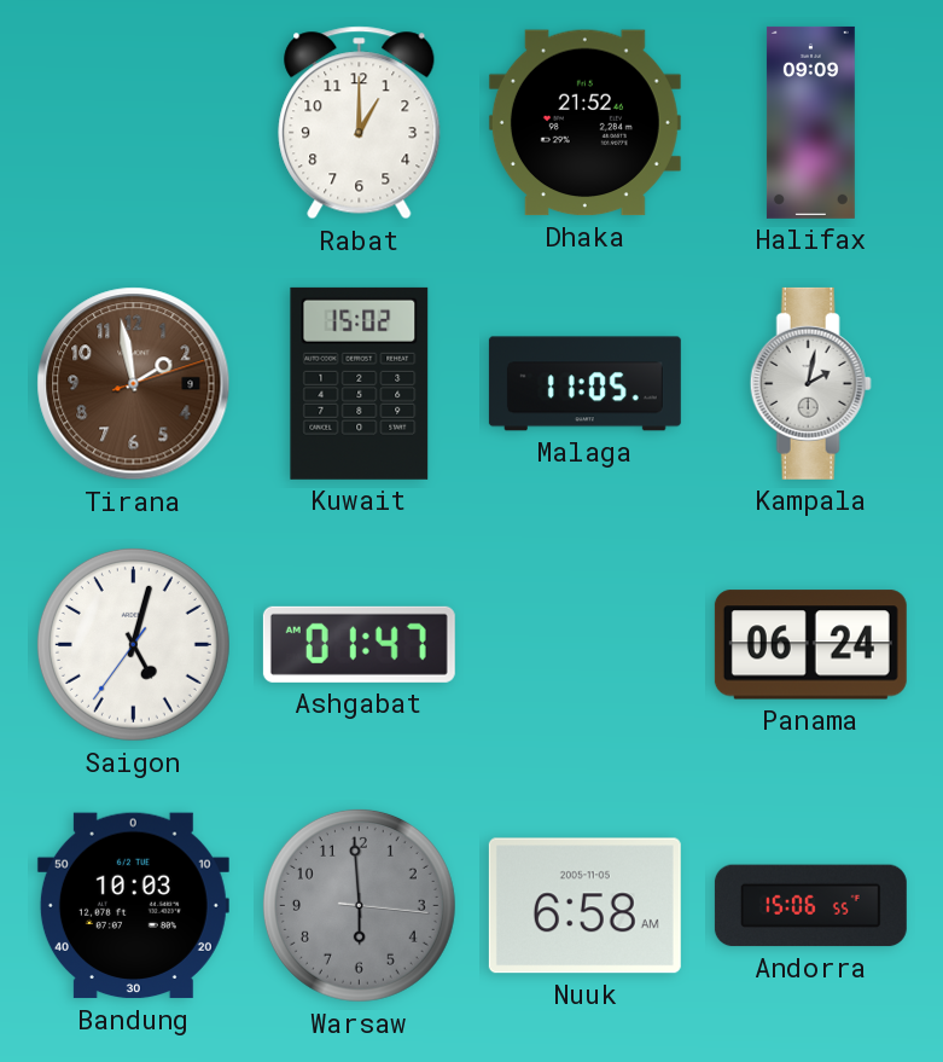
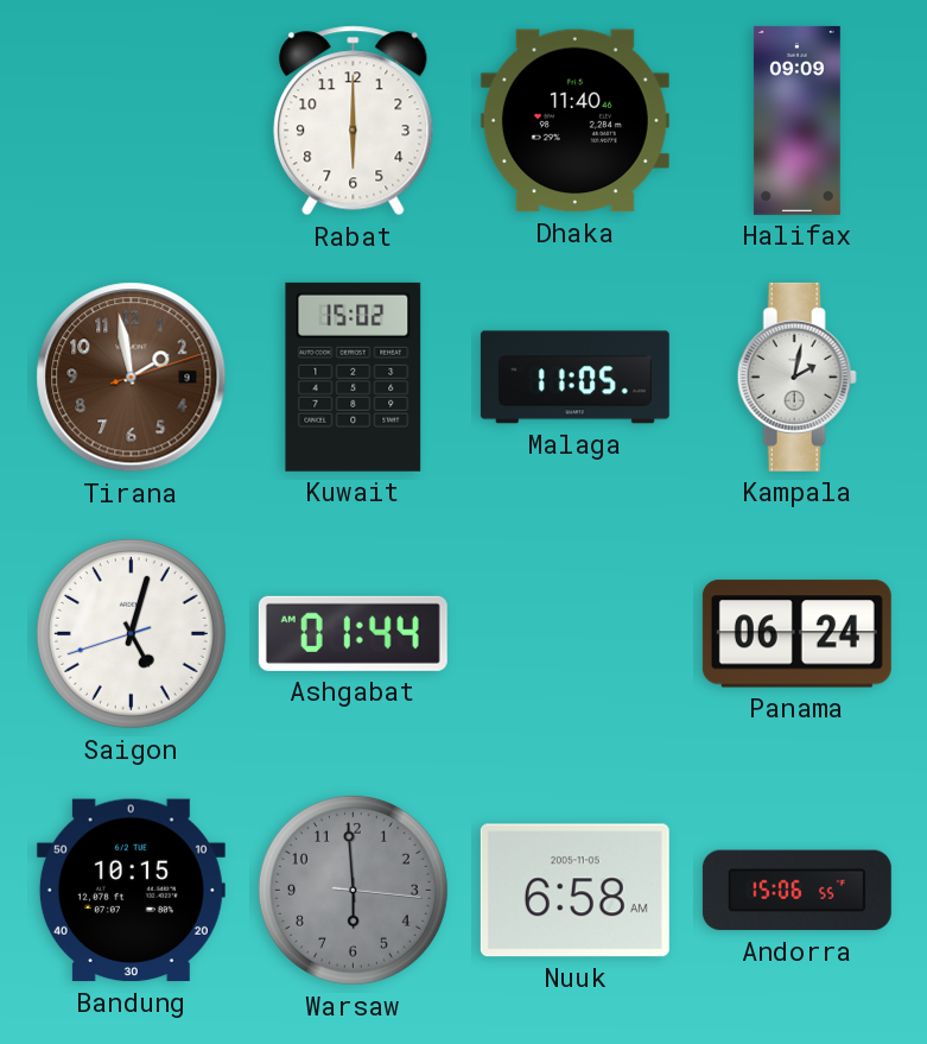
Rabat: 1:00 -> 6:00 (354, 121)
Dhaka: 21:52 -> 11:40 (574, 121)
Saigon: 5:02:36 -> 5:02:42 (131, 633)
Ashgabat: 01:47 -> 01:44 (353, 633)
Bandung: 10:03 -> 10:15 (131, 891)
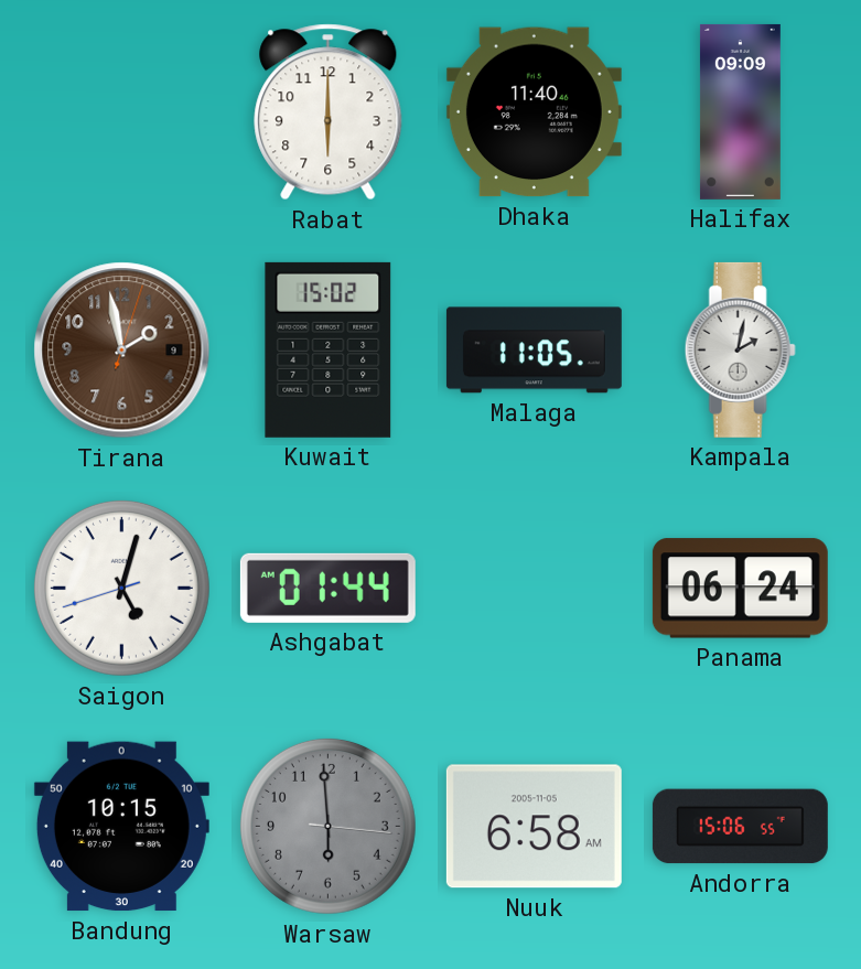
Tirana: 1:58:12 -> 1:58:03 (122, 351)
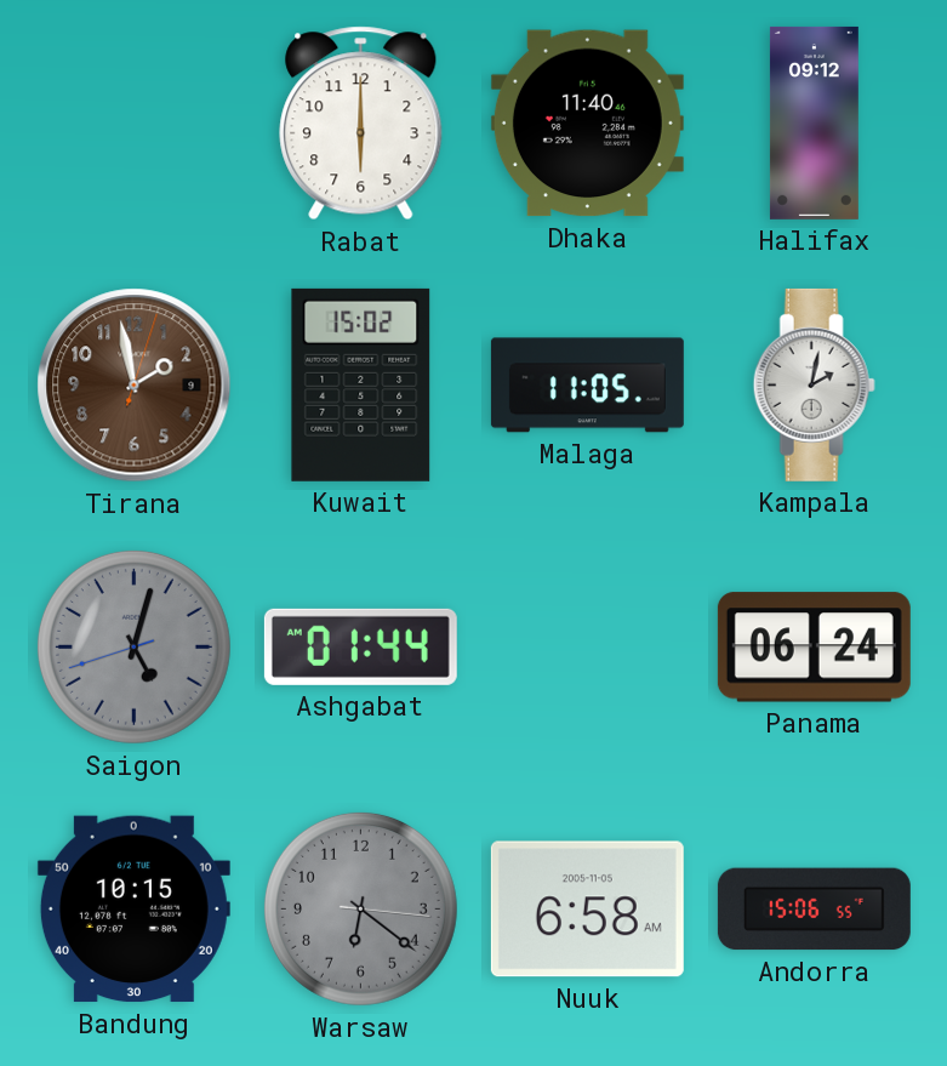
Halifax: 09:09 -> 09:12 (814, 122)
Saigon dial: white -> grey (133, 646)
Warsaw: 5:59 -> 6:21 (360, 908)
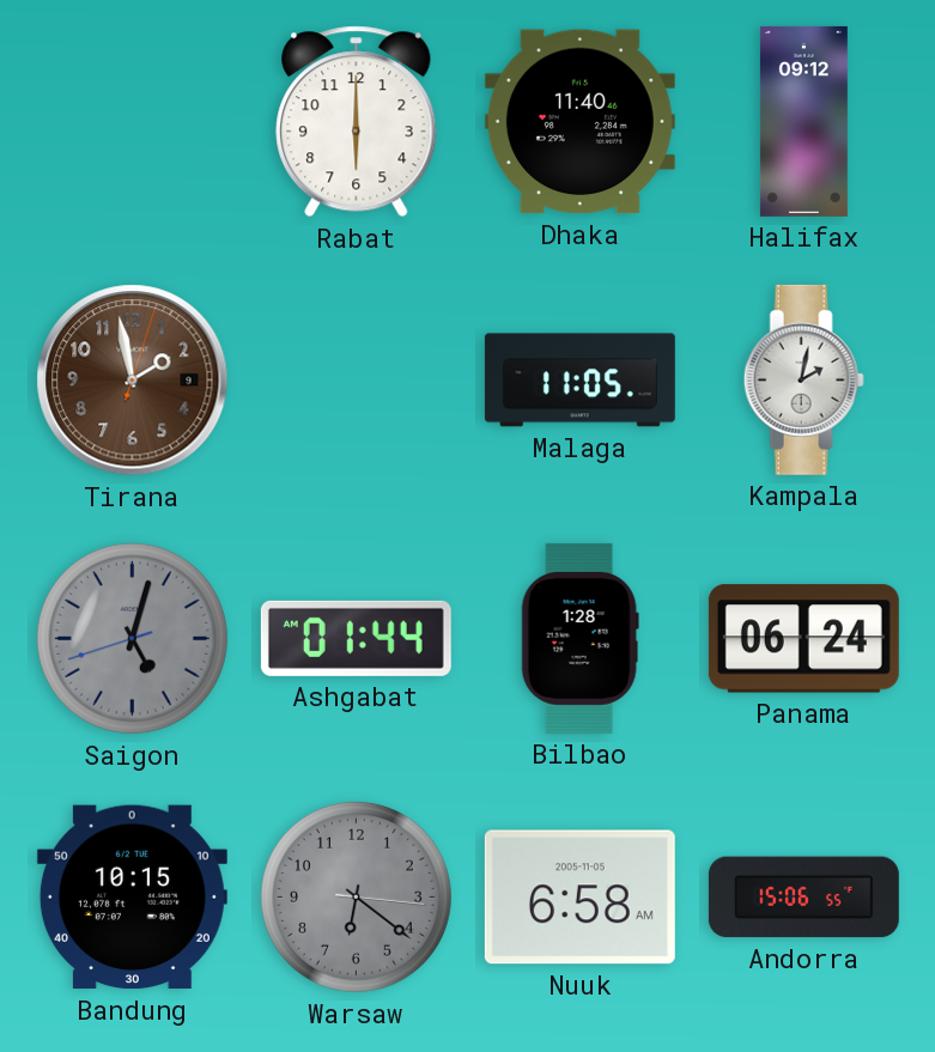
Kuwait: 15:02 -> none (361, 384)
Bilbao: none -> 1:28 (579, 638)
